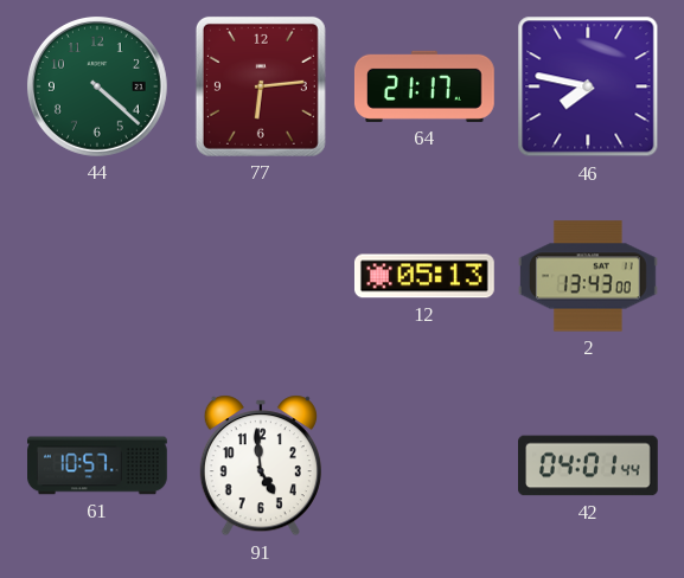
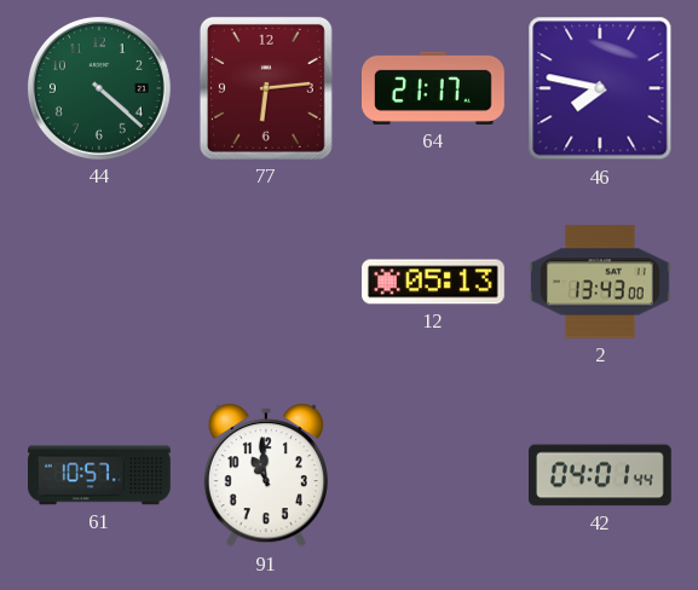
91: 4:59 -> 10:59 (266, 475)
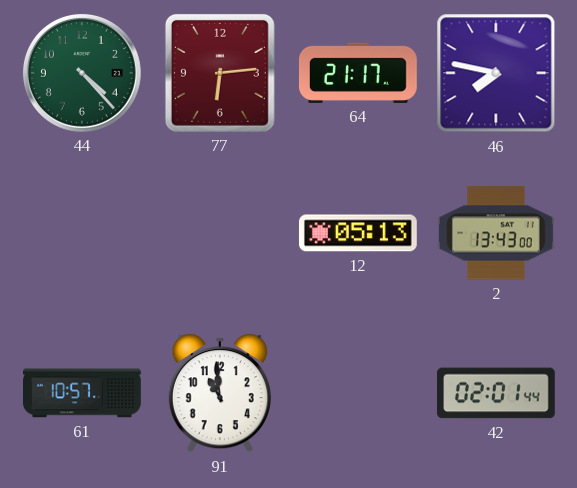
44: 4:22 -> 4:23 (82, 73)
42: 04:01 -> 02:01 (497, 393)
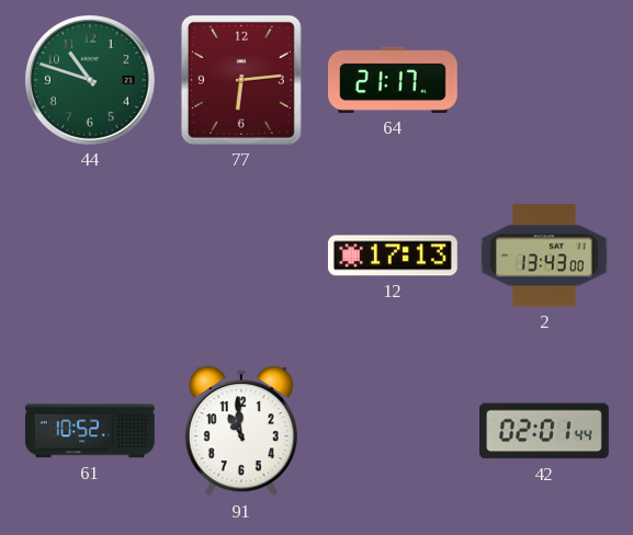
44: 4:23 -> 10:48 (90, 80)
46: 7:47 -> none (496, 73)
12: 05:13 -> 17:13 (393, 255)
61: 10:57 -> 10:52 (91, 431)
